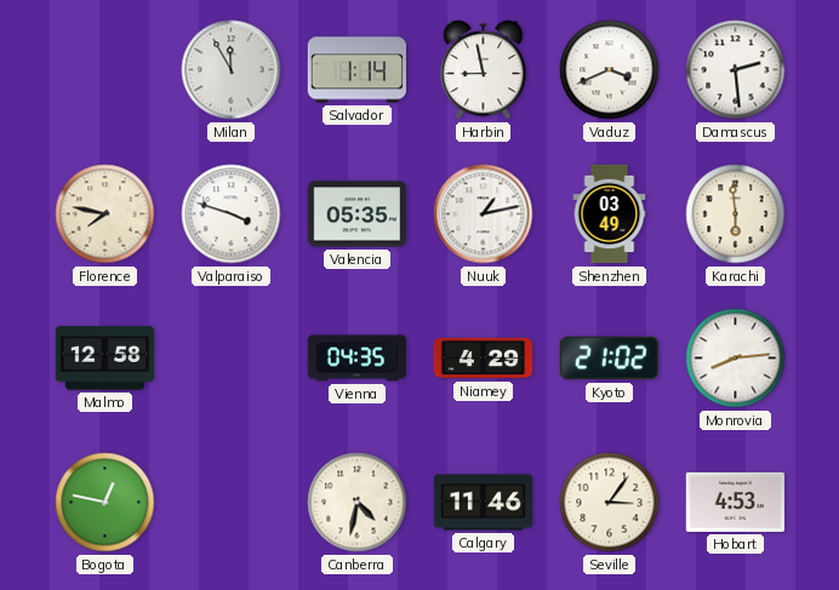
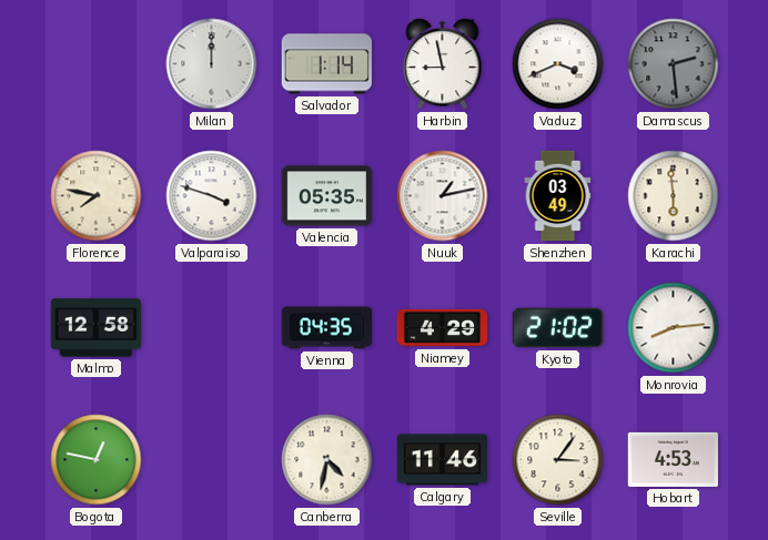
Milan: 11:55 -> 12:00 (212, 64)
Damascus dial: white -> grey (674, 64)
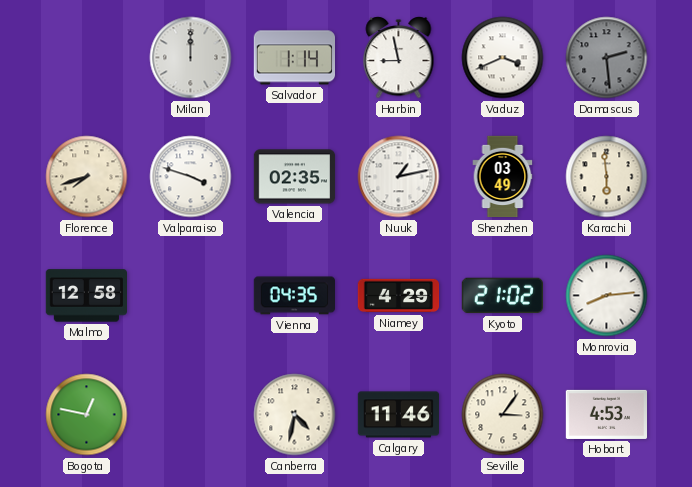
Florence: 7:47 -> 7:42 (87, 177)
Valencia: 05:35 -> 02:35 (295, 177)
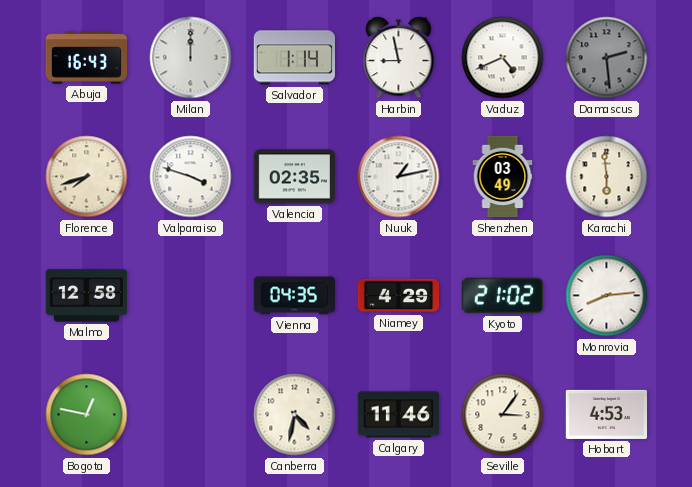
Abuja: none -> 16:43 (87, 58)
Vaduz: 3:41 -> 4:41 (503, 58)
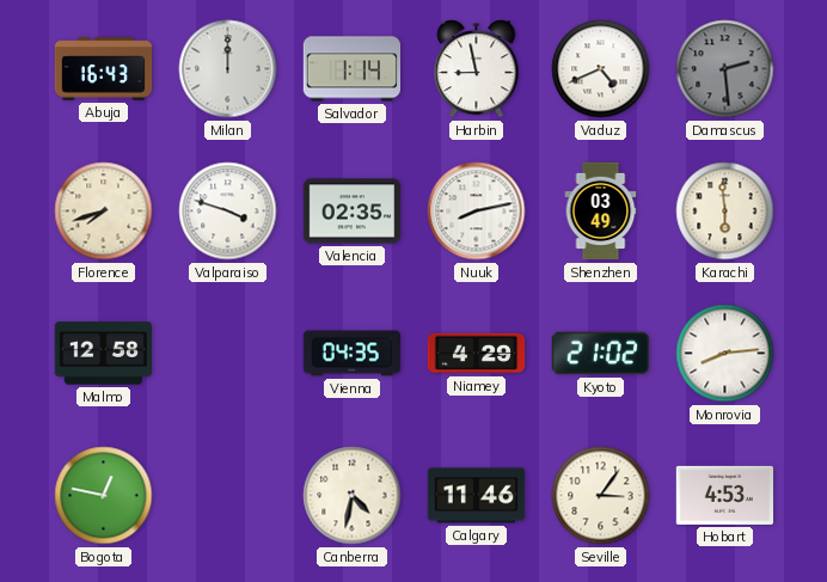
Nuuk: 1:13 -> 8:13 (477, 212)
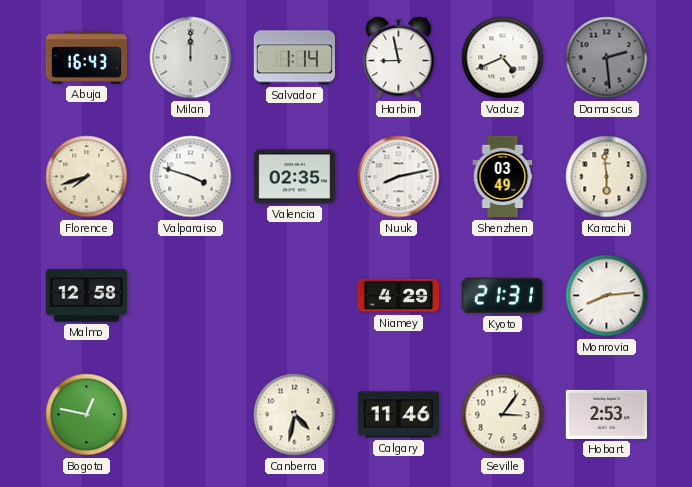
Vienna: 04:35 -> none (351, 354)
Kyoto: 21:02 -> 21:31 (502, 296)
Hobart: 4:53 -> 2:53 (607, 414)
